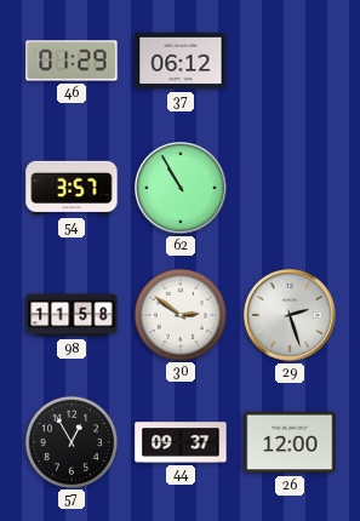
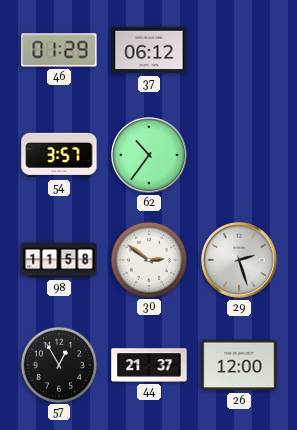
62: 10:55 -> 10:36 (150, 156)
44: 09:37 -> 21:37 (149, 365)
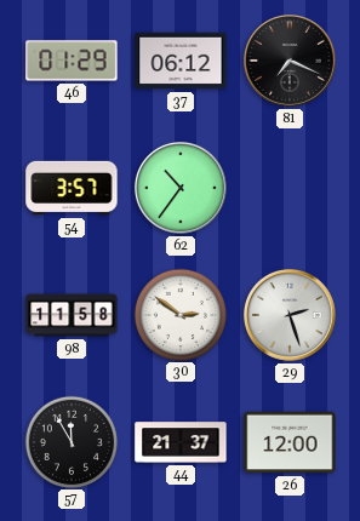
81: none -> 7:19 (291, 62)
57: 12:55 -> 11:55 (70, 441)
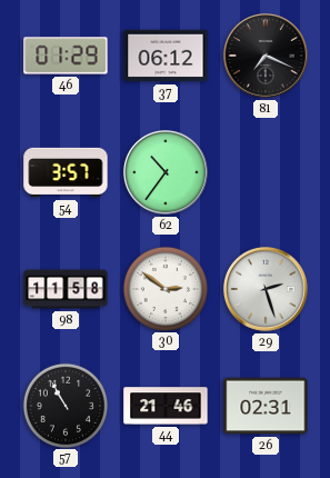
57: 11:55 -> 10:55 (64, 405)
44: 21:37 -> 21:46 (166, 406)
26: 12:00 -> 02:31 (266, 406)
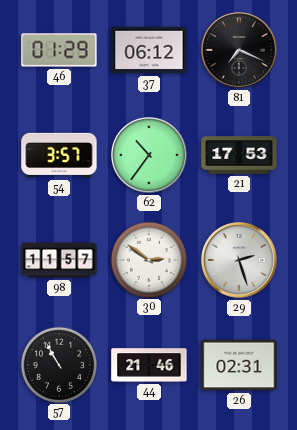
21: none -> 17:53 (239, 155)
98: 11:58 -> 11:57 (59, 260)
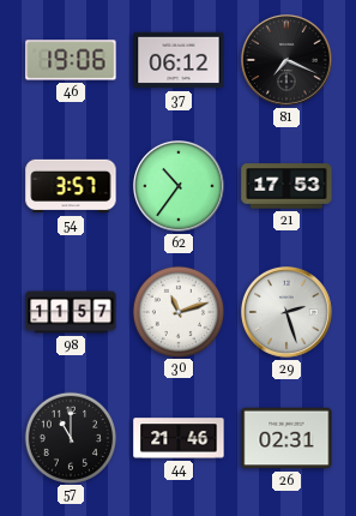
46: 01:29 -> 19:06 (71, 60)
30: 2:51 -> 11:12 (177, 311)
57: 10:55 -> 11:00 (70, 437)
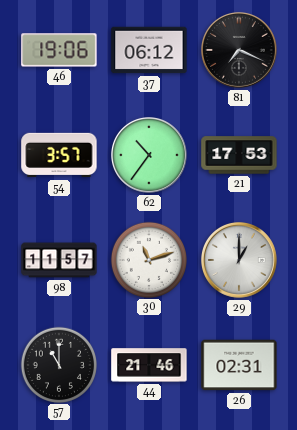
29: 2:27 -> 1:00 (240, 261)
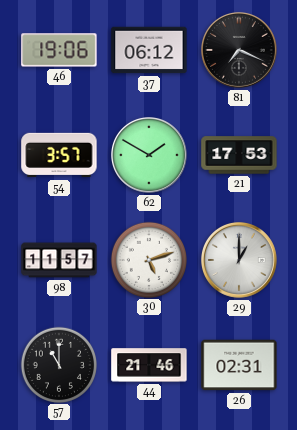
62: 10:36 -> 1:50 (150, 156)
30: 11:12 -> 5:12 (148, 259)
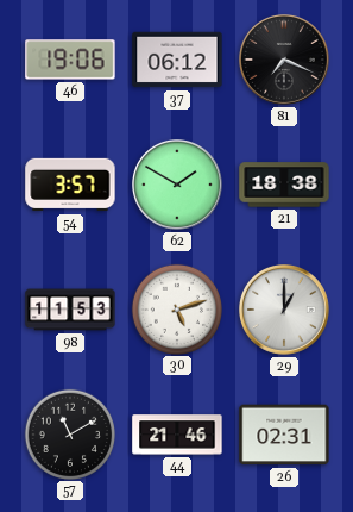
21: 17:53 -> 18:38 (284, 185)
98: 11:57 -> 11:53 (70, 310)
57: 11:00 -> 11:10 (69, 433)
